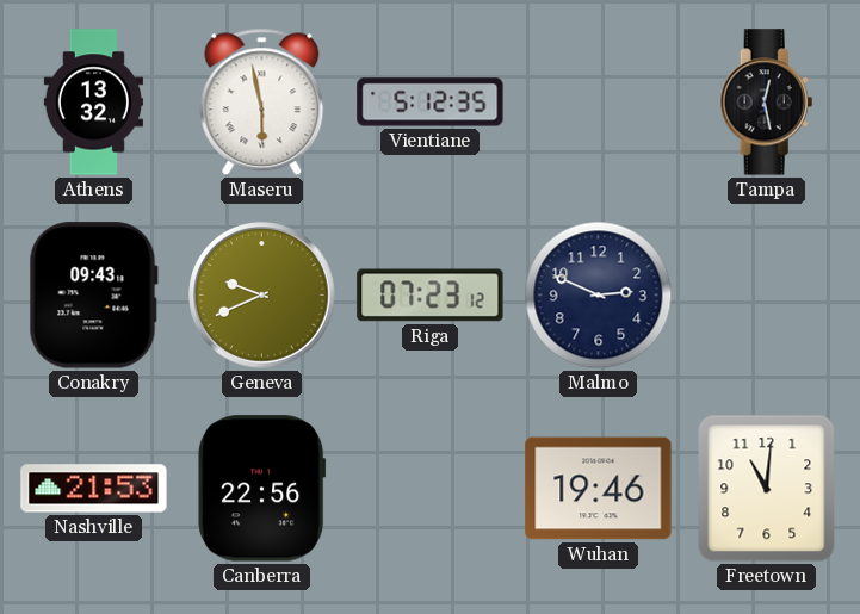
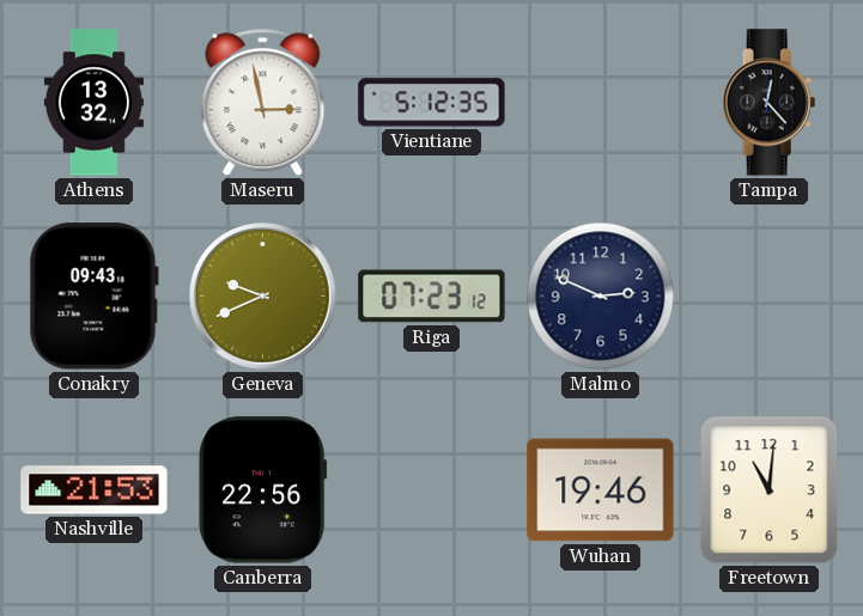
Maseru: 5:58 -> 2:58 (263, 103)
Tampa: 12:28 -> 12:23 (770, 103)
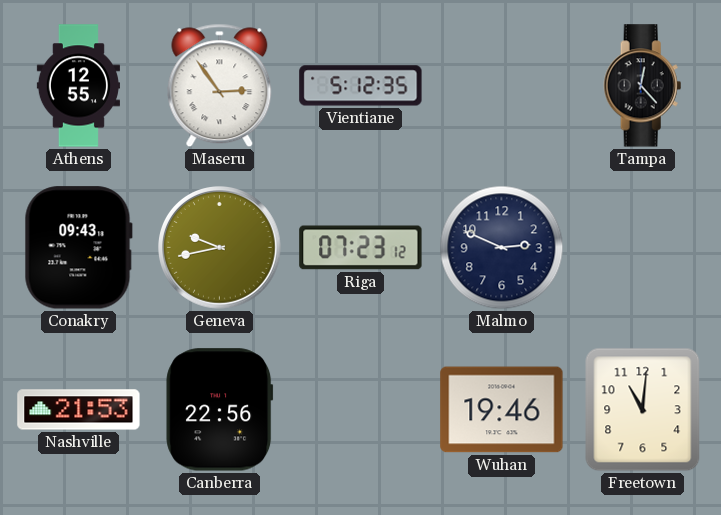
Athens: 13:32 -> 12:55 (78, 86)
Maseru: 2:58 -> 2:54 (220, 86)
Geneva: 9:41 -> 9:43 (220, 248)
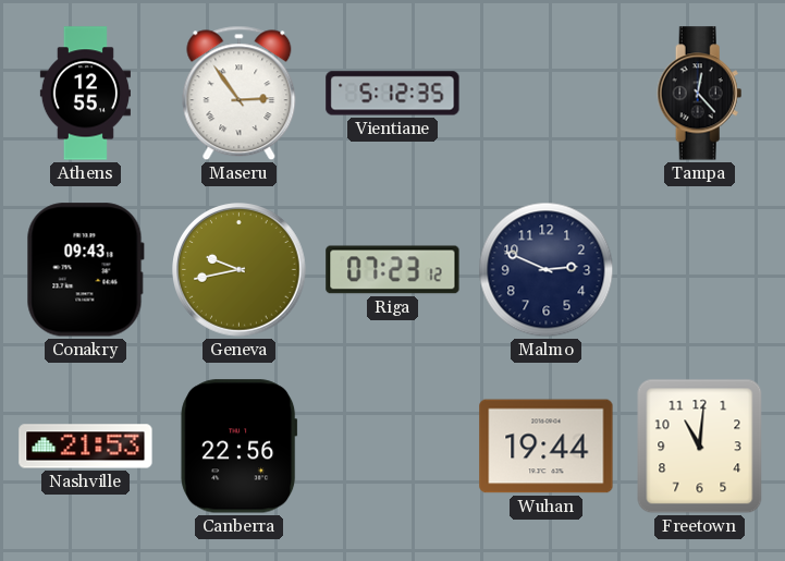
Wuhan: 19:46 -> 19:44 (547, 447)
